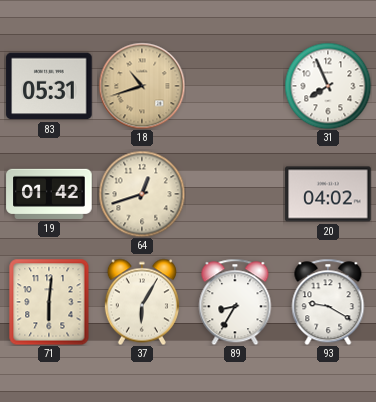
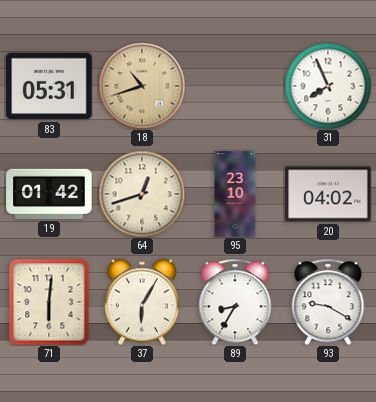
95: none -> 23:10 (235, 194)
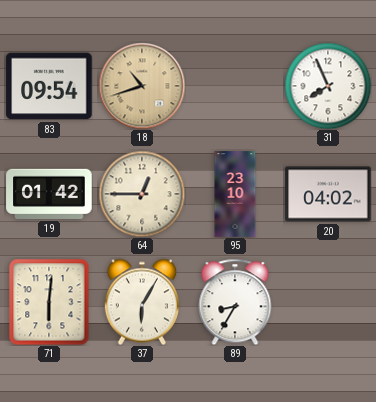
83: 05:31 -> 09:54 (49, 86)
64: 12:42 -> 12:45 (142, 194)
93: 9:20 -> none (328, 302)
